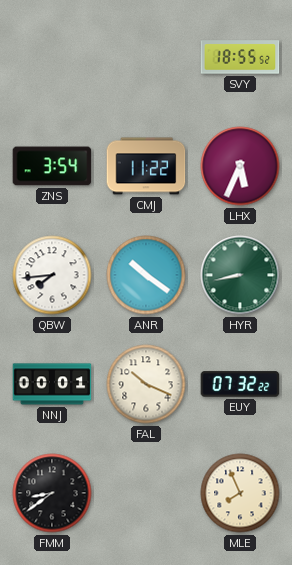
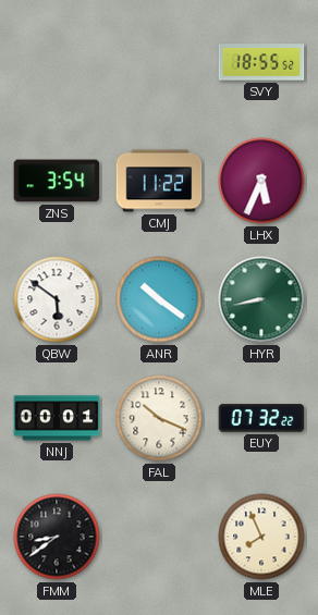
QBW: 7:44 -> 5:51 (57, 299)
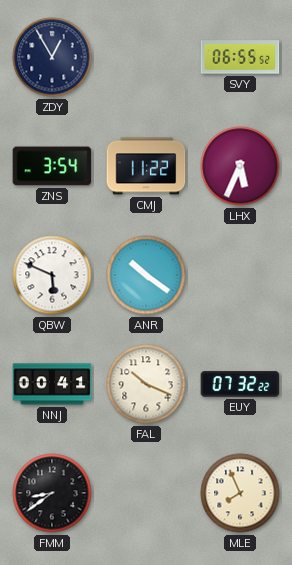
ZDY: none -> 12:55 (52, 57)
SVY: 18:55 -> 06:55 (240, 57)
QBW: 5:51 -> 5:49 (52, 275)
HYR: 8:43 -> none (261, 299)
NNJ: 00:01 -> 00:41 (52, 384)
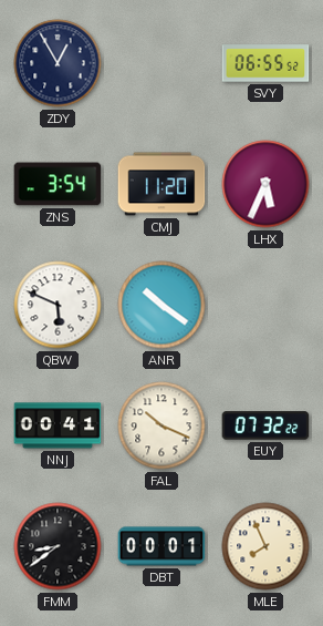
CMJ: 11:22 -> 11:20 (161, 184)
DBT: none -> 00:01 (161, 546)
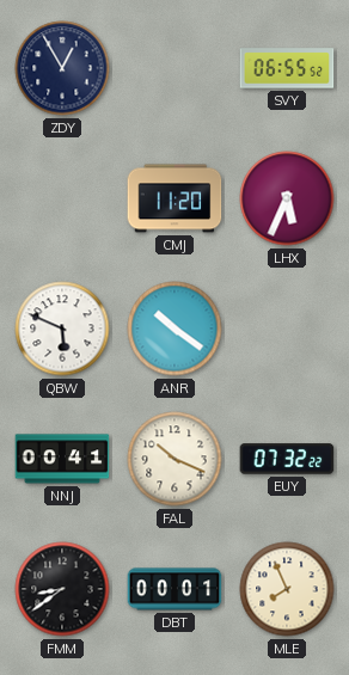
ZNS: 3:54 -> none (58, 184)
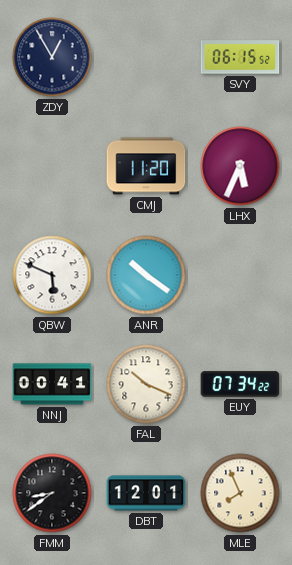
SVY: 06:55 -> 06:15 (240, 57)
EUY: 07:32 -> 07:34 (240, 384)
DBT: 00:01 -> 12:01 (146, 493)
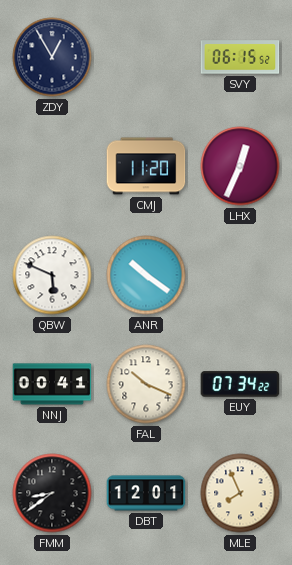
LHX: 5:34 -> 12:34 (240, 166)
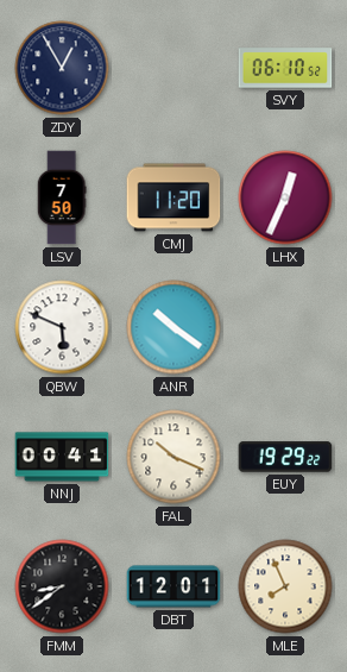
SVY: 06:15 -> 06:10 (285, 68)
LSV: none -> 7:50 (62, 197)
EUY: 07:34 -> 19:29 (285, 457)
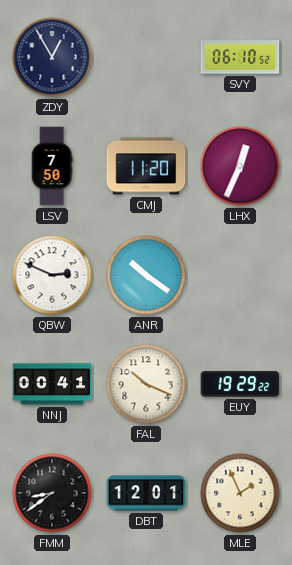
QBW: 5:49 -> 2:49 (52, 275)
MLE: 7:56 -> 1:56 (240, 493)
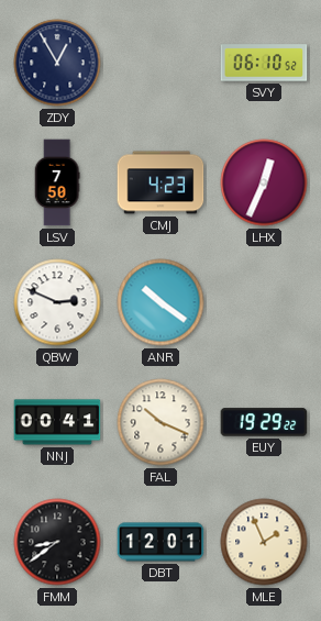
CMJ: 11:20 -> 4:23 (160, 182)
